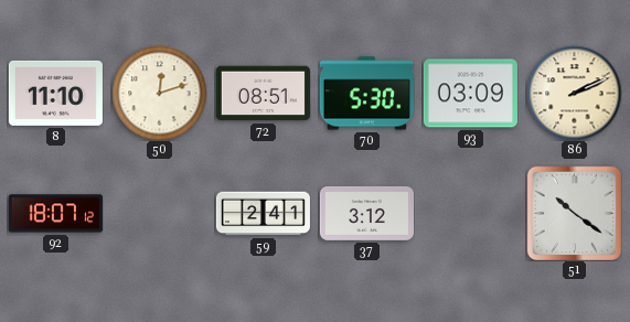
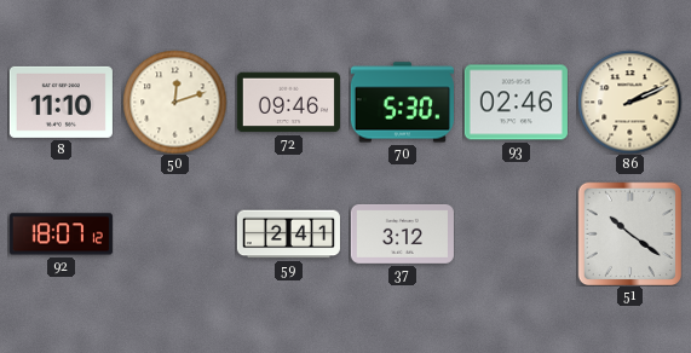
72: 08:51 -> 09:46 (288, 103)
93: 03:09 -> 02:46 (516, 103)
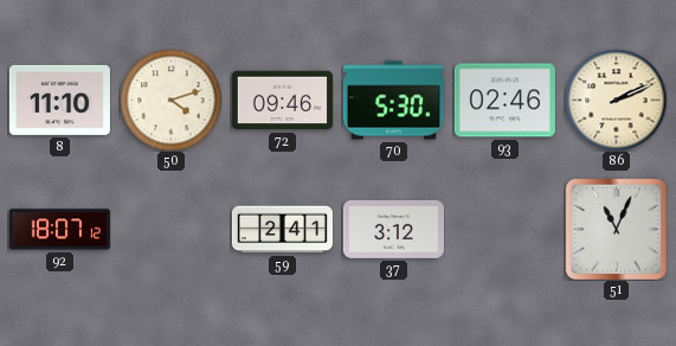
50: 12:12 -> 4:12 (170, 100)
51: 10:21 -> 11:04 (616, 229)
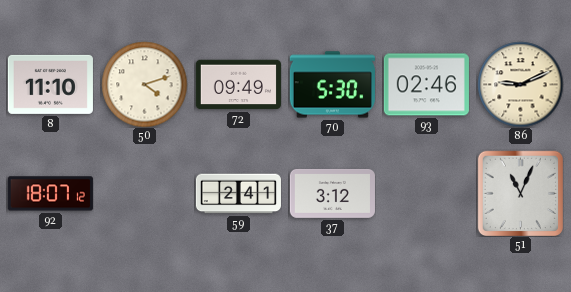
72: 09:46 -> 09:49 (238, 85)
86: 2:11 -> 9:11 (520, 84)
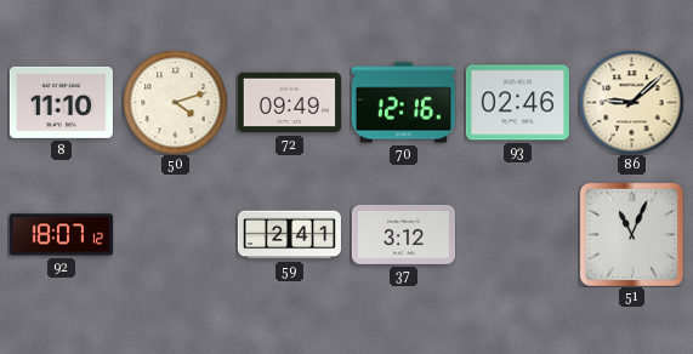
70: 5:30 -> 12:16 (403, 103)
86: 9:11 -> 9:08 (631, 102)
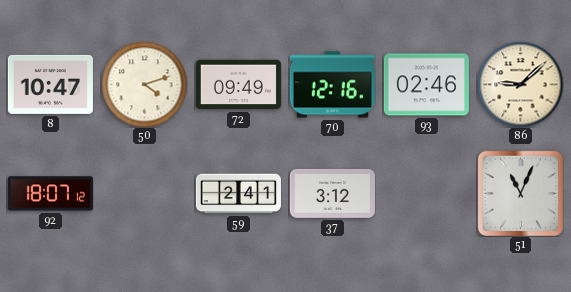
8: 11:10 -> 10:47 (50, 84)
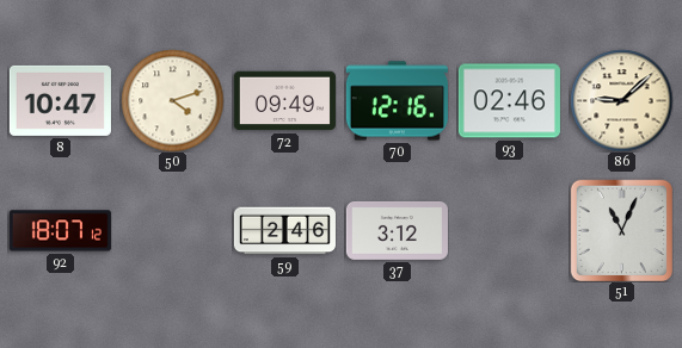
59: 2:41 -> 2:46 (284, 231)
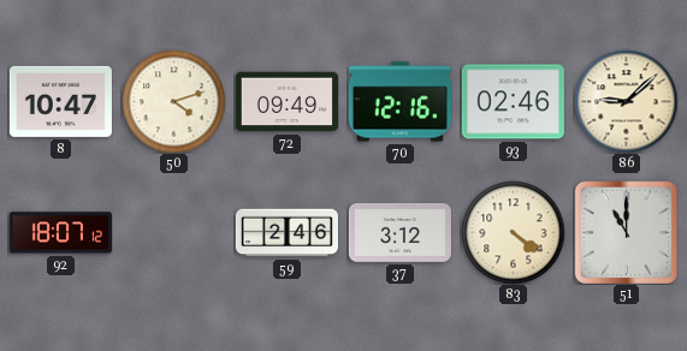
83: none -> 4:21 (513, 232)
51: 11:04 -> 11:00 (626, 232)
